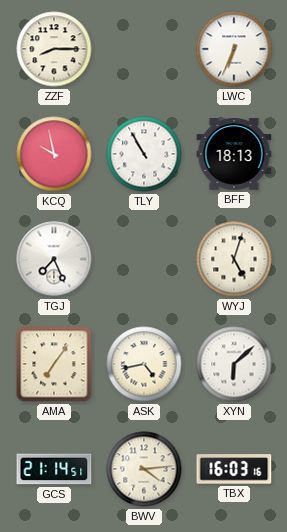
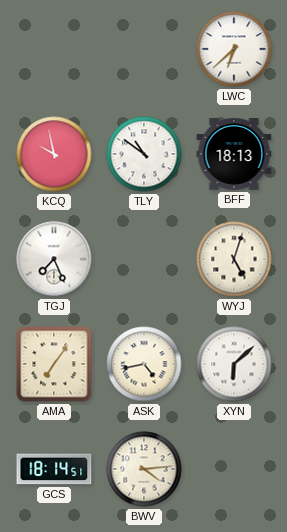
ZZF: 8:15 -> none (54, 49)
LWC: 6:34 -> 6:38 (234, 49)
TLY: 10:55 -> 10:51 (144, 154)
GCS: 21:14 -> 18:14 (54, 469)
TBX: 16:03 -> none (234, 469)
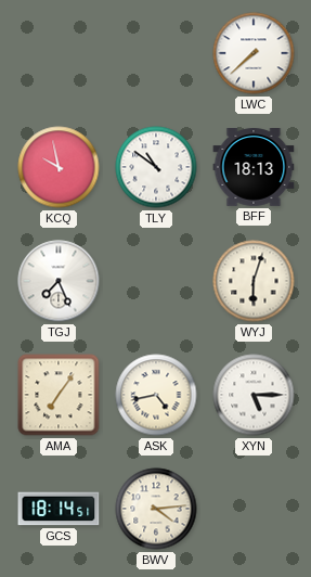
LWC: 6:38 -> 7:38 (254, 53)
WYJ: 5:03 -> 6:03 (254, 281)
XYN: 6:08 -> 5:15 (254, 395)
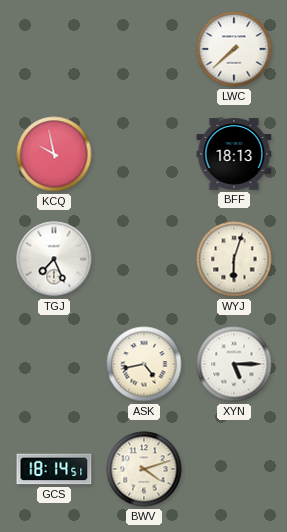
TLY: 10:51 -> none (156, 167)
AMA: 7:06 -> none (59, 395)
BWV: 4:14 -> 4:12 (144, 469)
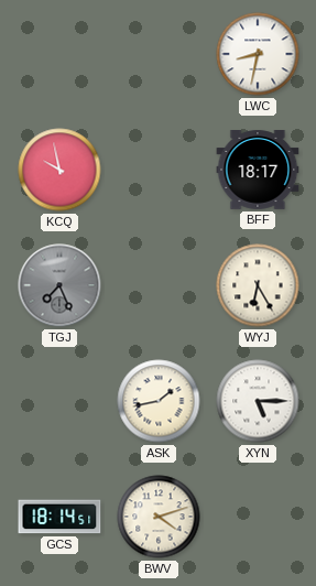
LWC: 7:38 -> 8:32 (258, 54)
BFF: 18:13 -> 18:17 (258, 171)
TGJ dial: white -> grey (59, 285)
WYJ: 6:03 -> 6:25 (258, 285)
ASK: 4:43 -> 1:43 (159, 401)
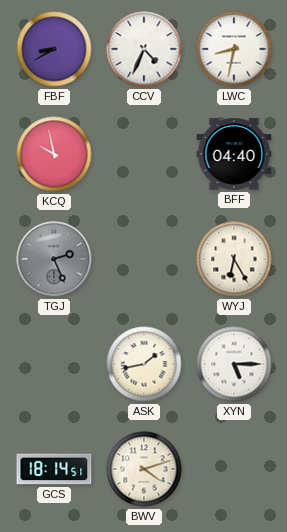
FBF: none -> 8:40 (54, 49)
CCV: none -> 4:34 (144, 49)
BFF: 18:17 -> 04:40 (234, 155)
TGJ: 7:26 -> 2:26 (54, 259)
